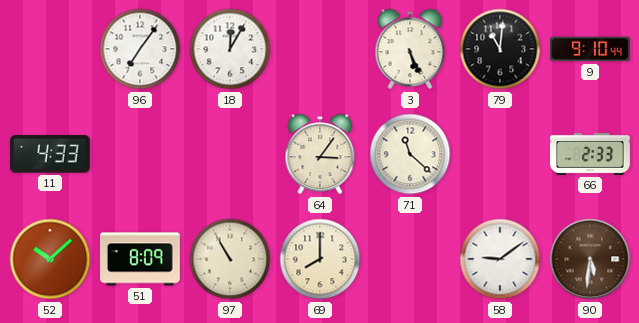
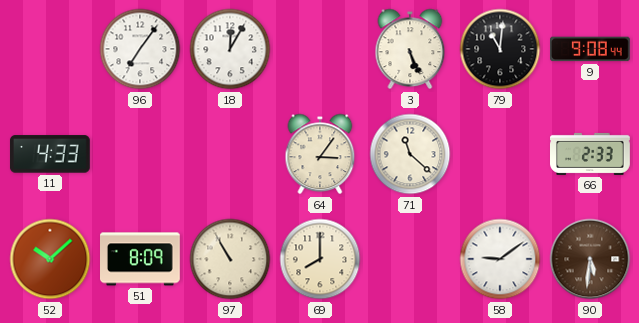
9: 9:10 -> 9:08 (591, 49)
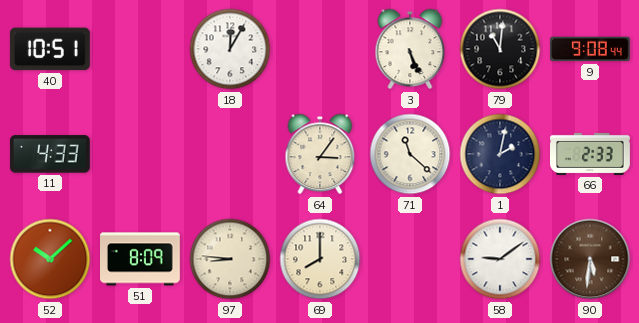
40: none -> 10:51 (50, 49)
96: 7:06 -> none (140, 49)
1: none -> 2:02 (500, 154)
97: 10:55 -> 8:46 (230, 259)
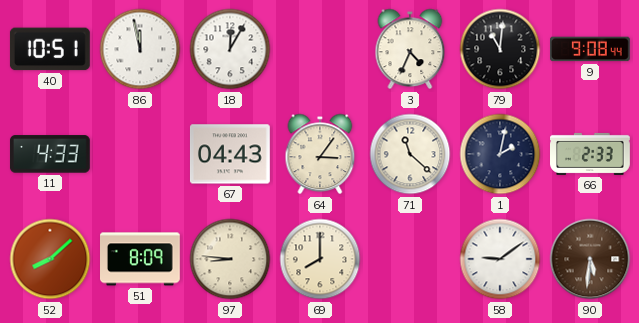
86: none -> 11:58 (140, 49)
3: 5:26 -> 4:34 (410, 49)
67: none -> 04:43 (230, 154)
52: 10:08 -> 8:08 (50, 259)
